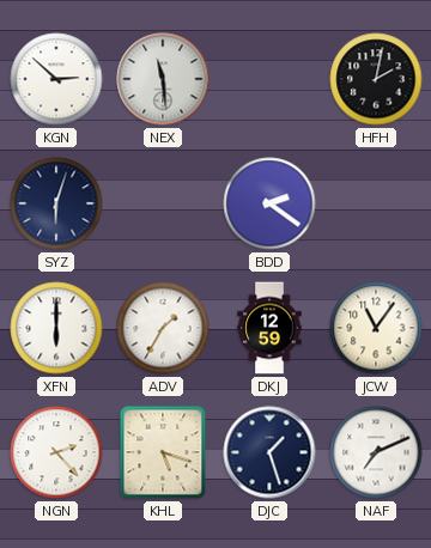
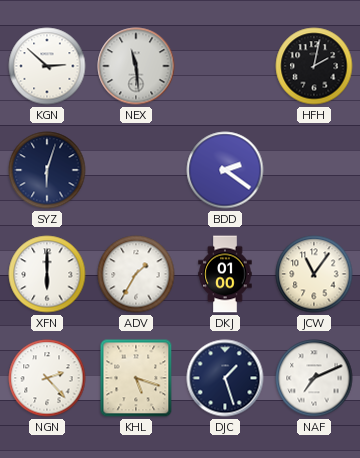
DKJ: 12:59 -> 01:00 (225, 274)
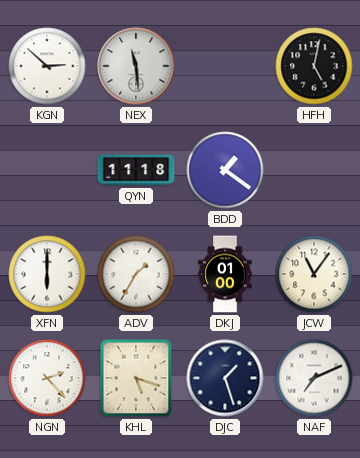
HFH: 2:02 -> 5:02 (314, 66)
SYZ: 6:03 -> none (47, 170)
QYN: none -> 11:18 (136, 170)
BDD: 2:21 -> 1:21 (225, 170)
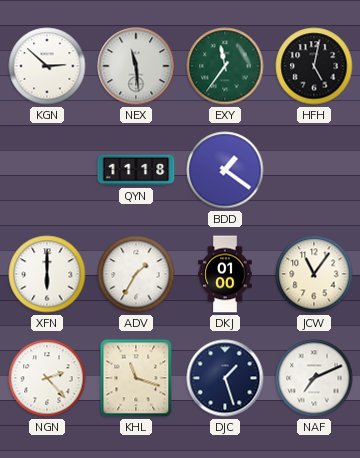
EXY: none -> 11:36 (225, 66)
KHL: 5:18 -> 11:18 (136, 378)
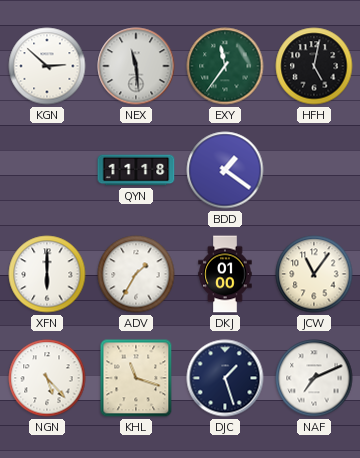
NGN: 2:23 -> 5:23 (47, 378)
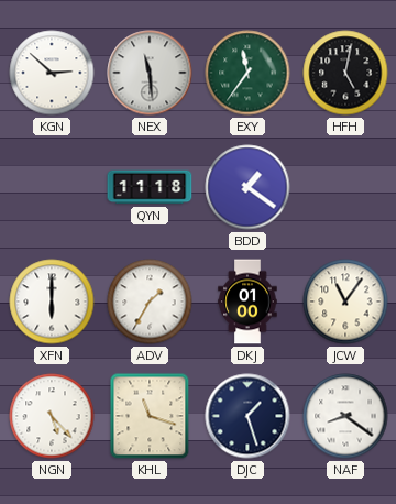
NAF: 7:11 -> 8:21 (345, 416)
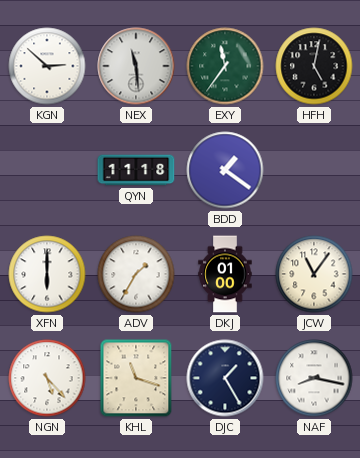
DJC: 1:27 -> 1:25 (225, 378)
NAF: 8:21 -> 8:17 (314, 378)
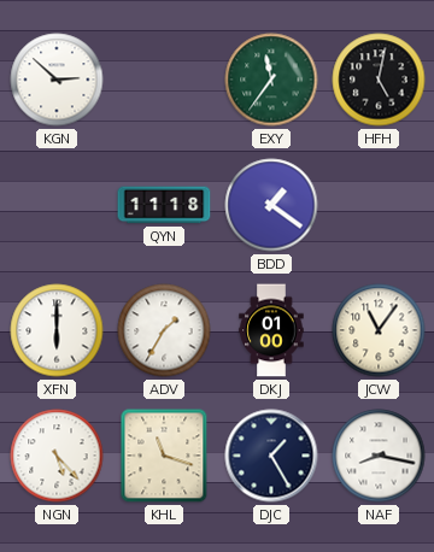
NEX: 11:29 -> none (136, 66)
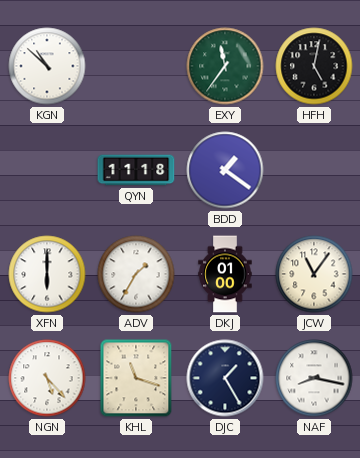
KGN: 2:52 -> 10:52 (47, 66)
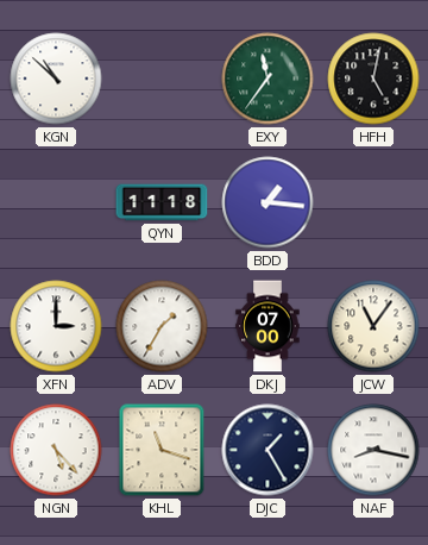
BDD: 1:21 -> 1:16 (267, 202)
XFN: 6:00 -> 3:00 (56, 326)
DKJ: 01:00 -> 07:00 (267, 326)
